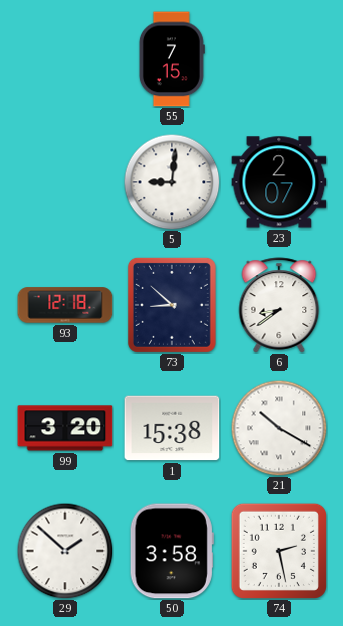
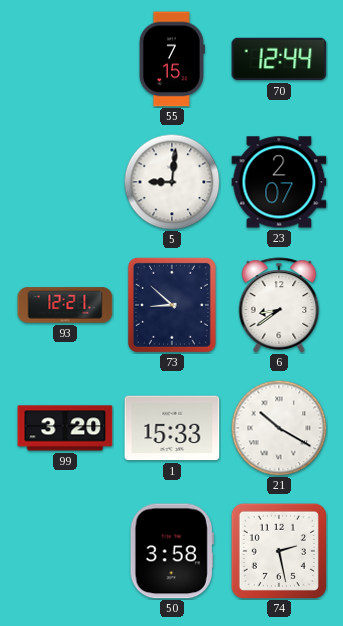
70: none -> 12:44 (279, 59)
93: 12:18 -> 12:21 (65, 305)
1: 15:38 -> 15:33 (172, 428)
29: 1:52 -> none (65, 551)
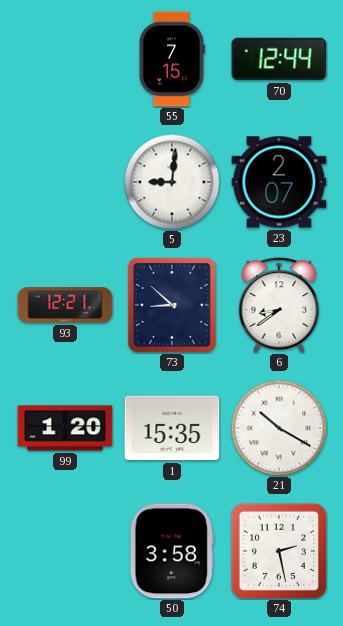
99: 3:20 -> 1:20 (65, 428)
1: 15:33 -> 15:35 (172, 428)
